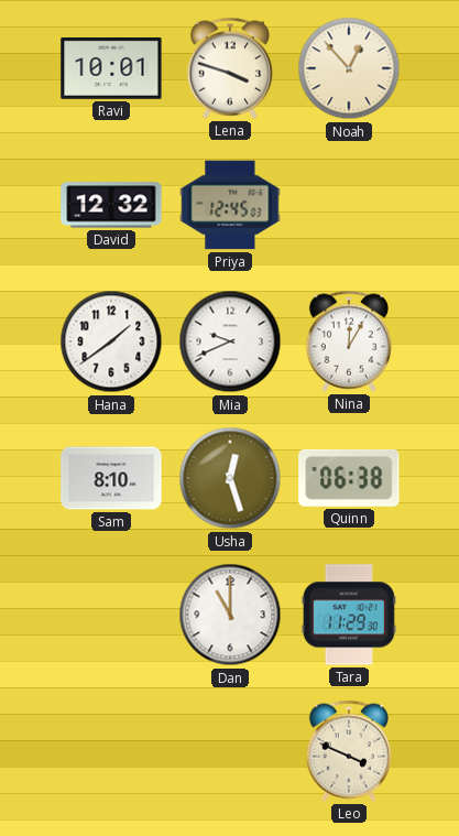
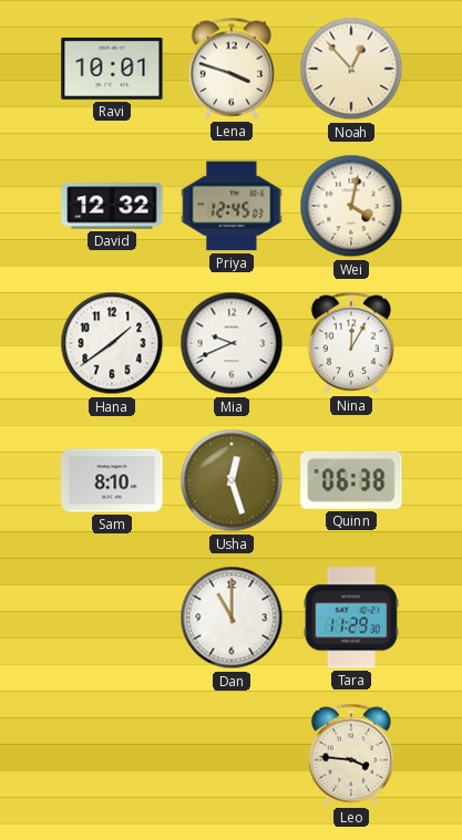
Wei: none -> 4:02 (351, 206)
Leo: 3:49 -> 3:46 (350, 755)
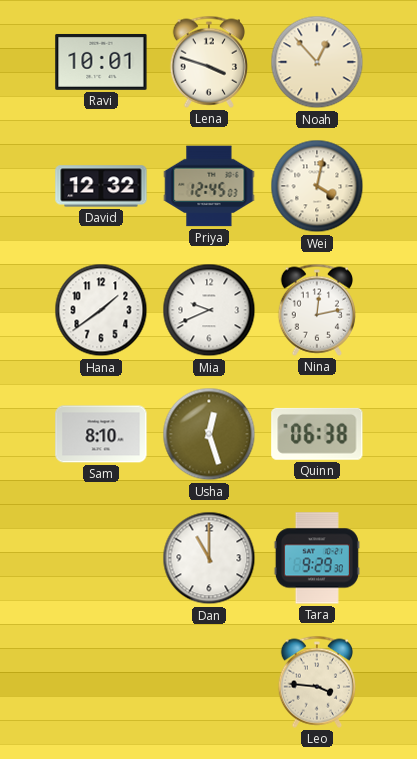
Nina: 12:05 -> 12:13 (316, 310)
Tara: 11:29 -> 9:29 (317, 558)
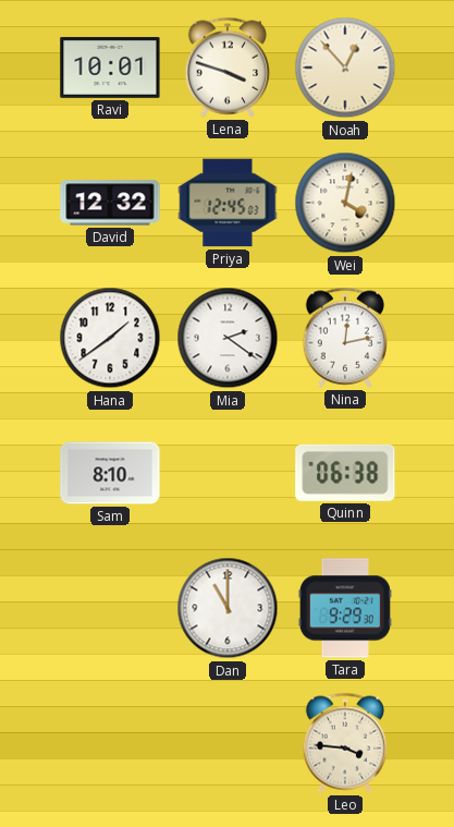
Mia: 9:41 -> 2:21 (228, 338)
Usha: 12:27 -> none (209, 434)
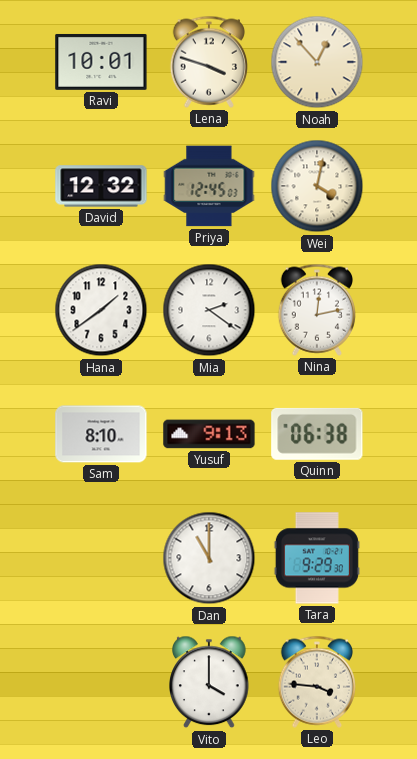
Yusuf: none -> 9:13 (209, 434)
Vito: none -> 4:00 (210, 682)
